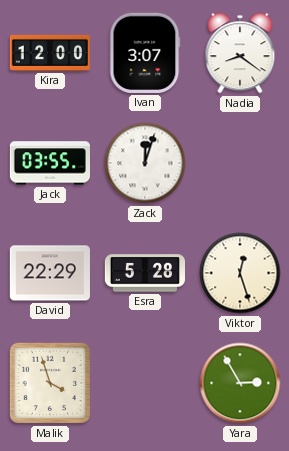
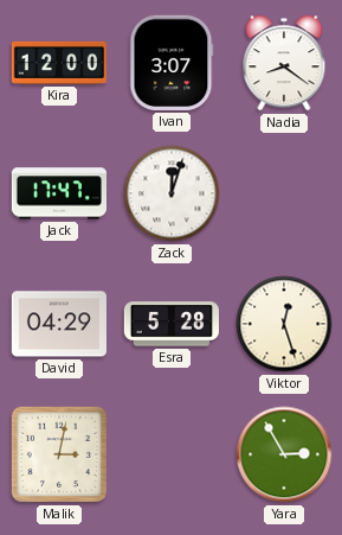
Jack: 03:55 -> 17:47 (58, 193)
David: 22:29 -> 04:29 (59, 324)
Malik: 3:57 -> 3:02 (59, 454)
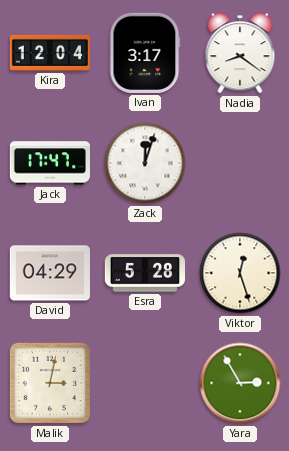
Kira: 12:00 -> 12:04 (49, 53)
Ivan: 3:07 -> 3:17 (145, 53)
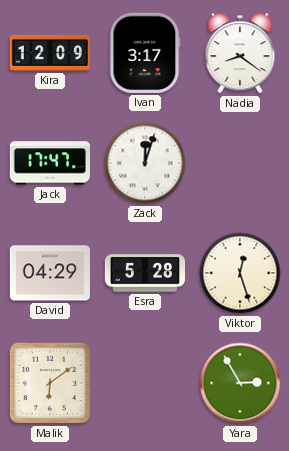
Kira: 12:04 -> 12:09 (49, 53)
Malik: 3:02 -> 6:09 (50, 383)
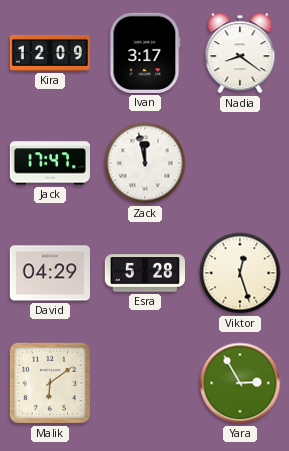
Zack: 12:03 -> 11:58 (145, 163)
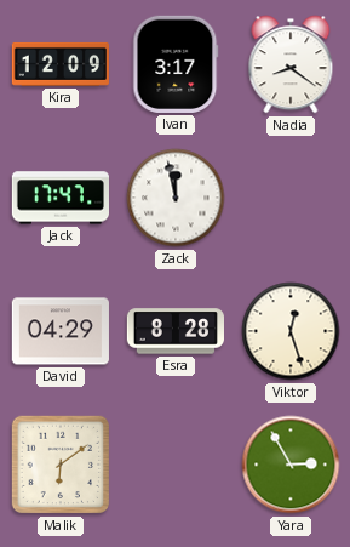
Esra: 5:28 -> 8:28 (174, 331)
